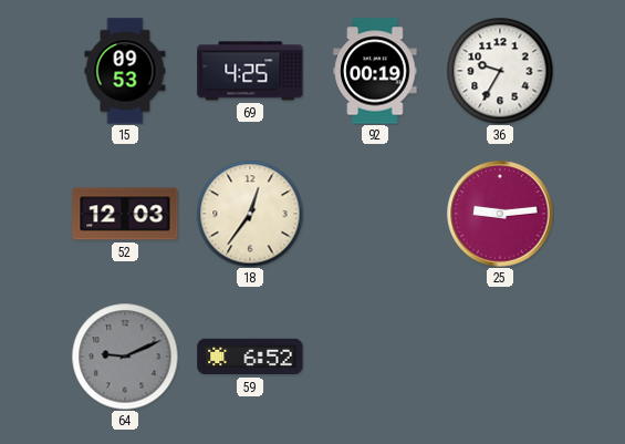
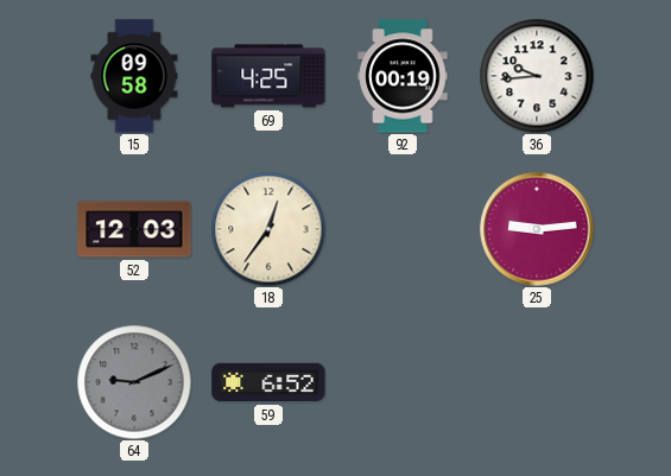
15: 09:53 -> 09:58 (134, 76)
36: 9:35 -> 9:44 (537, 76)
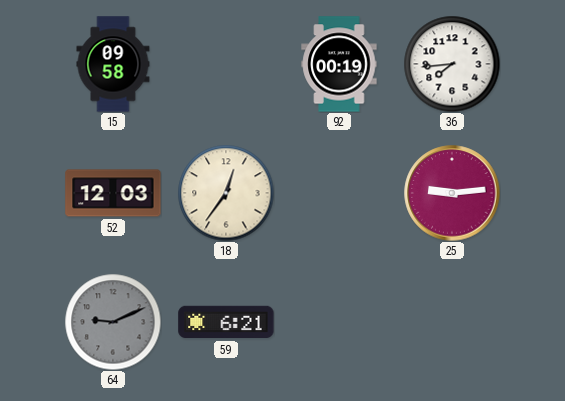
69: 4:25 -> none (268, 76)
36: 9:44 -> 7:44 (452, 64)
59: 6:52 -> 6:21 (226, 322)
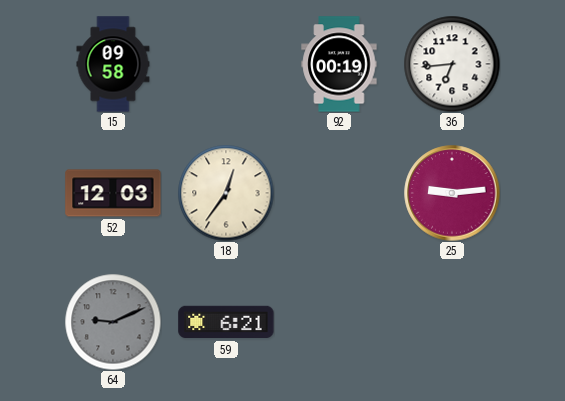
36: 7:44 -> 6:44 (452, 64)
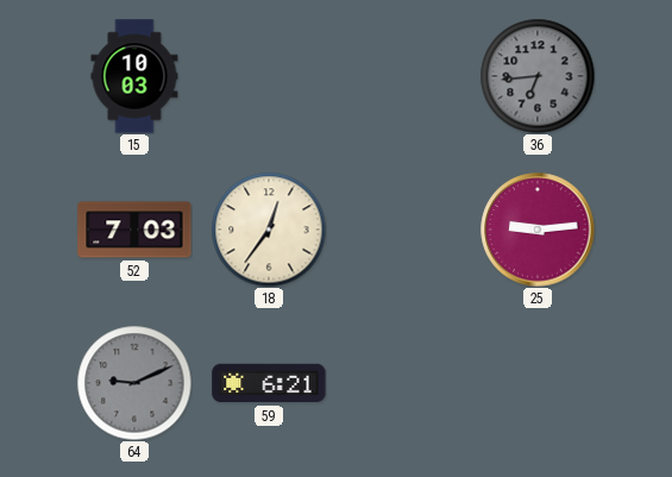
15: 09:58 -> 10:03 (134, 76)
92: 00:19 -> none (339, 64)
36 dial: white -> grey (538, 76)
52: 12:03 -> 7:03 (134, 230)
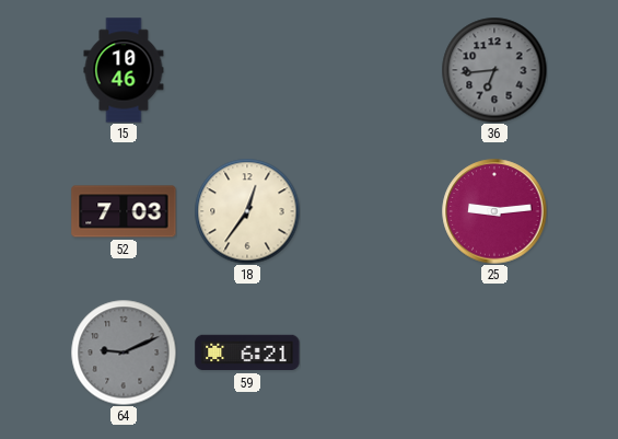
15: 10:03 -> 10:46 (124, 70)
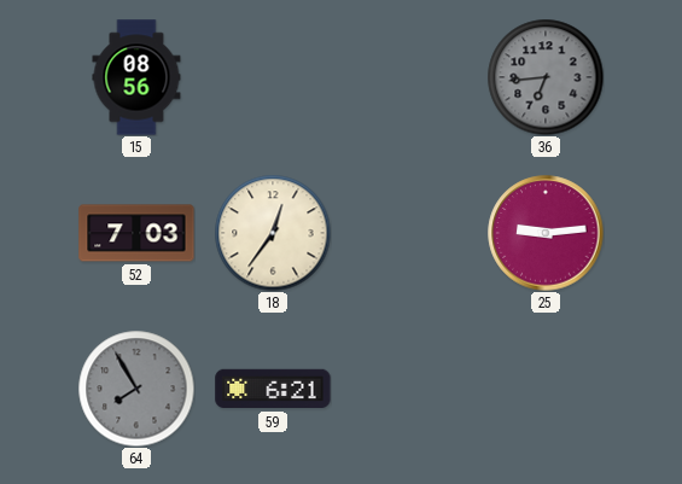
15: 10:46 -> 08:56 (136, 77)
64: 9:11 -> 7:55 (136, 389)
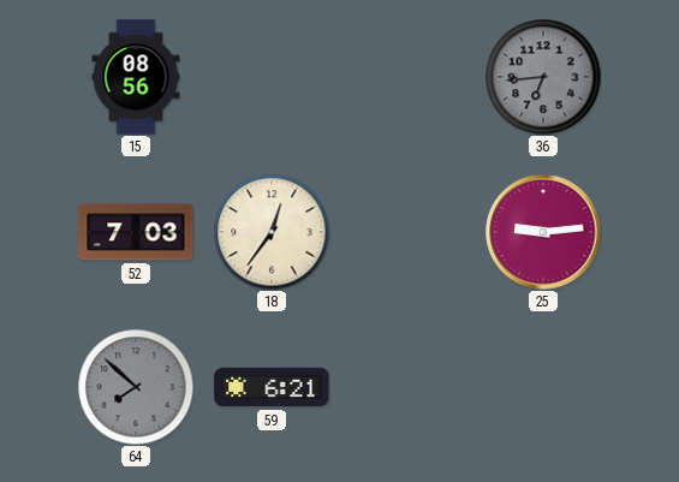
64: 7:55 -> 7:52 (136, 387)
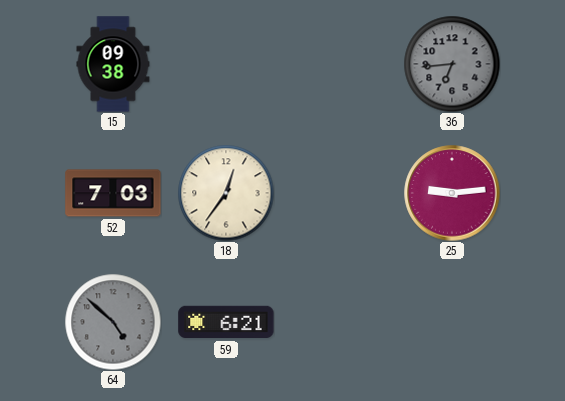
15: 08:56 -> 09:38 (113, 64)
64: 7:52 -> 4:52 (113, 322)
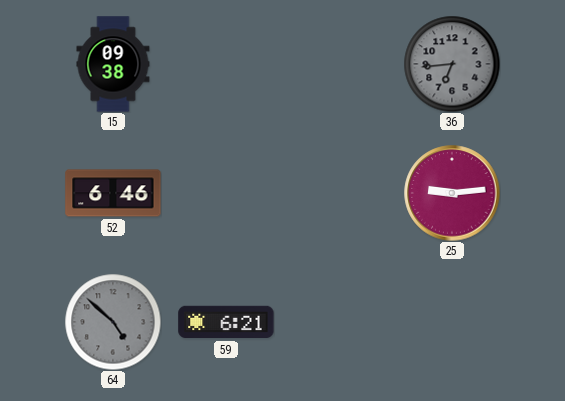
52: 7:03 -> 6:46 (113, 193)
18: 12:36 -> none (226, 193)
